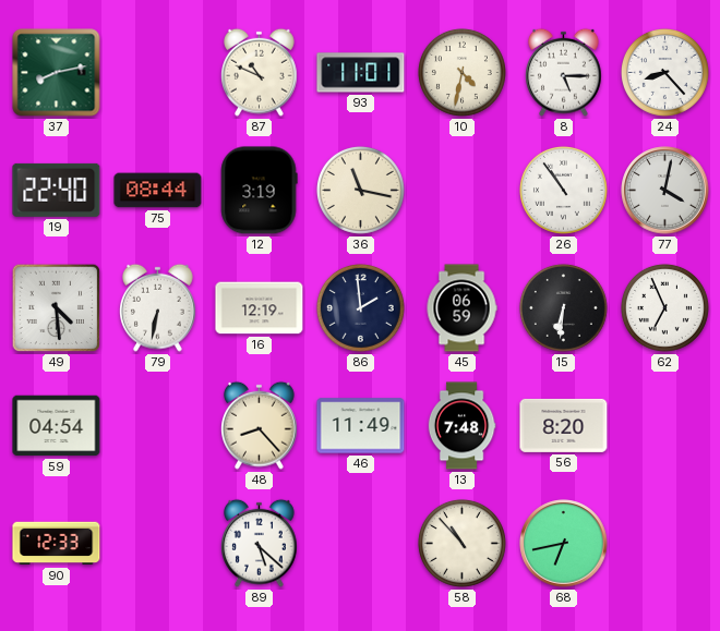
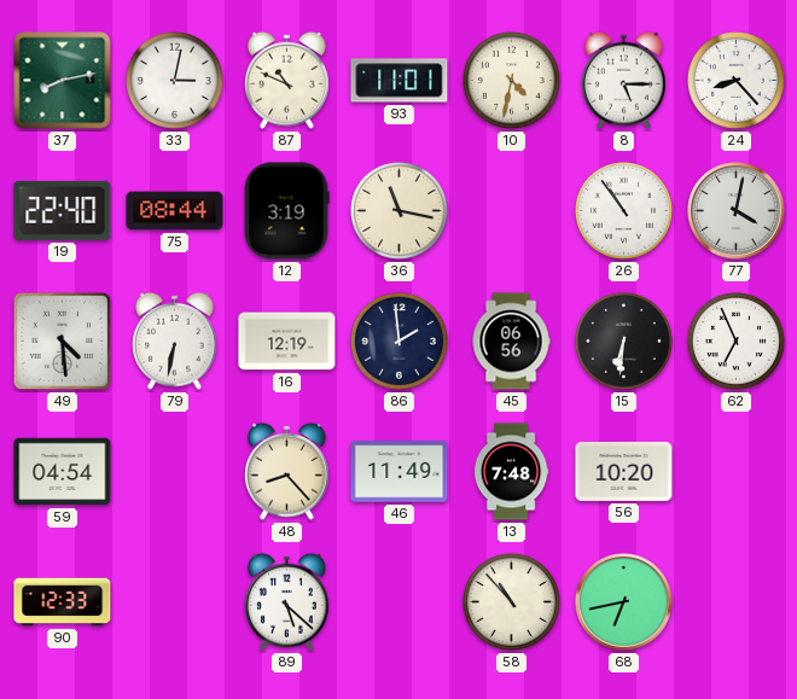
33: none -> 3:02 (174, 80)
45: 06:59 -> 06:56 (511, 342)
56: 8:20 -> 10:20 (624, 471)
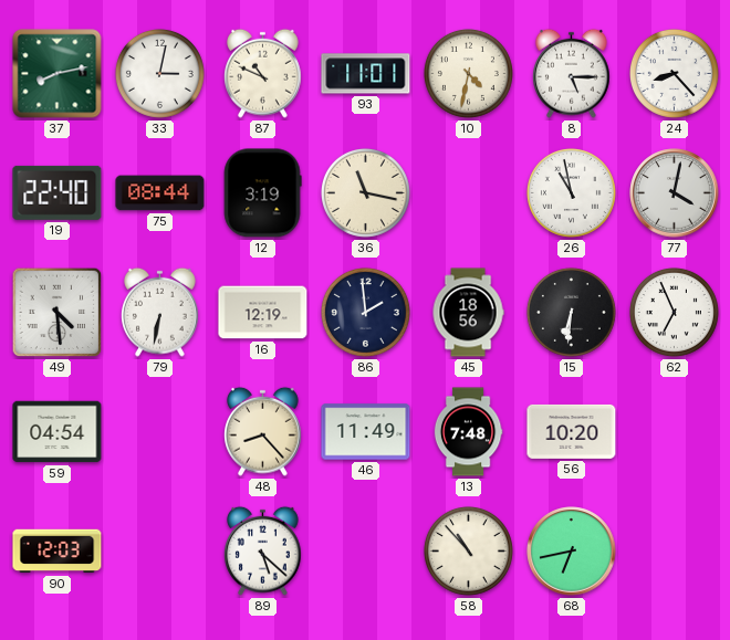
26: 10:54 -> 10:58 (571, 192)
45: 06:56 -> 18:56 (468, 313)
90: 12:33 -> 12:03 (58, 552)
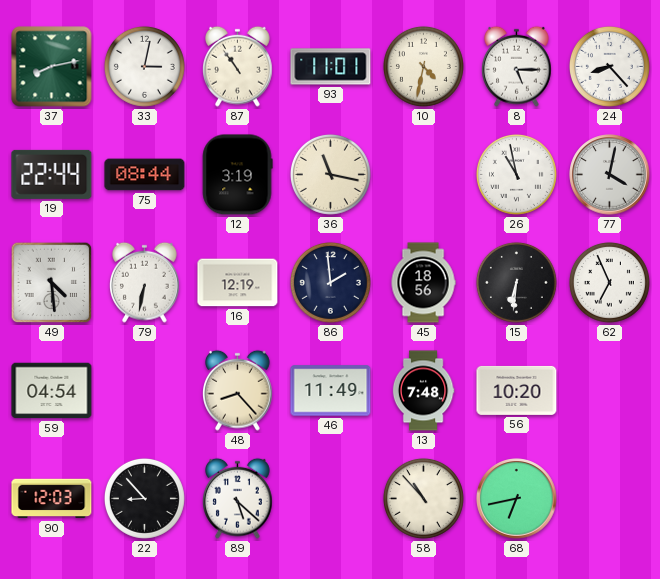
87: 10:49 -> 10:54 (238, 66)
19: 22:40 -> 22:44 (52, 174)
22: none -> 8:53 (144, 498)
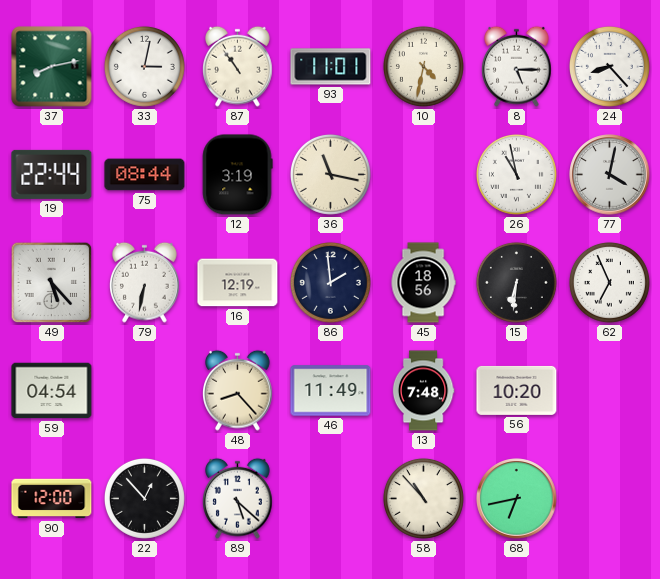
49: 4:29 -> 5:23 (52, 283)
90: 12:03 -> 12:00 (52, 499)
22: 8:53 -> 12:53 (144, 498)
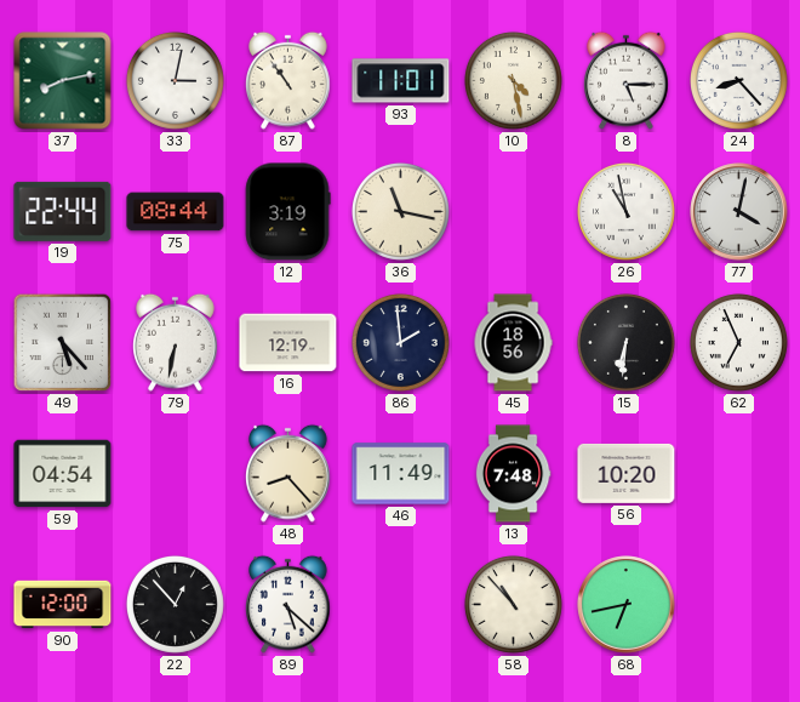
10: 4:32 -> 4:28 (513, 80)
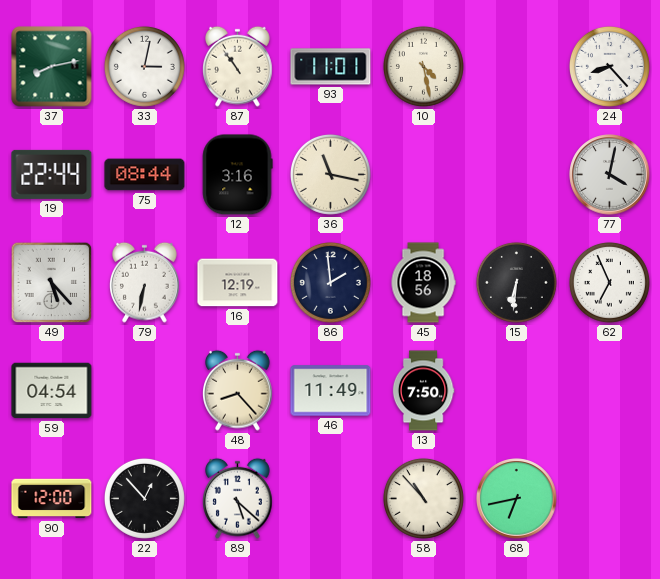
8: 5:15 -> none (627, 80)
12: 3:19 -> 3:16 (237, 175)
26: 10:58 -> none (625, 211)
13: 7:48 -> 7:50 (423, 391)
56: 10:20 -> none (627, 473)
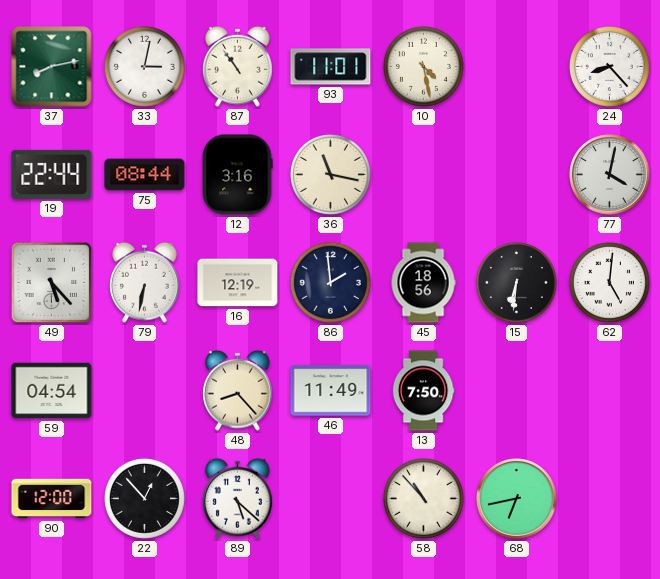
62: 6:56 -> 5:01 (609, 282)
